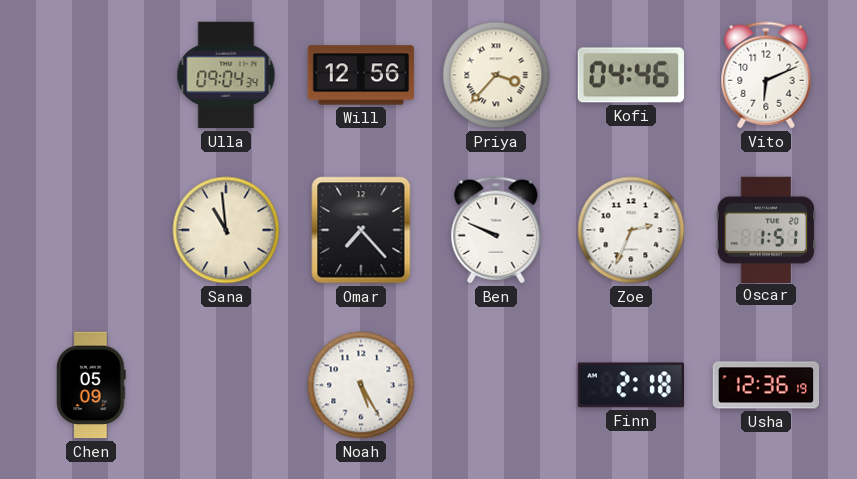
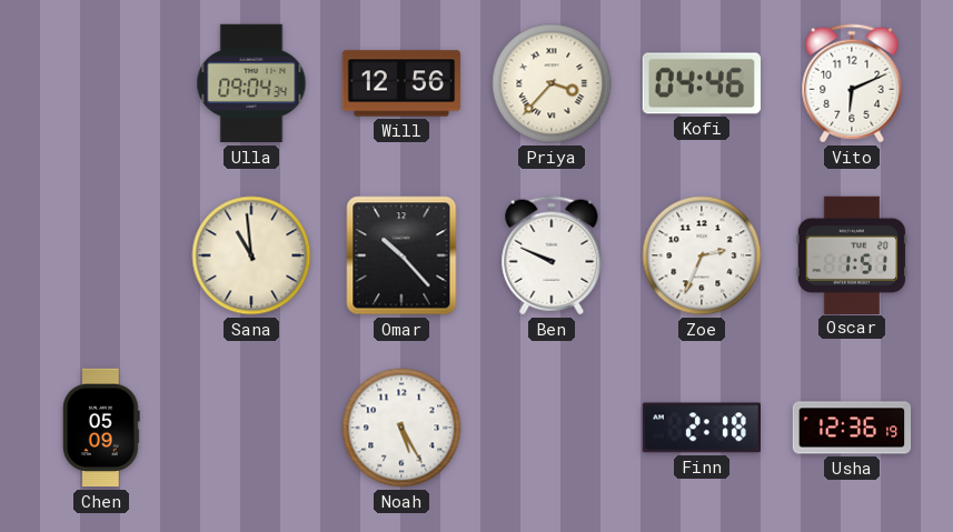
Omar: 7:23 -> 10:23 (401, 255)
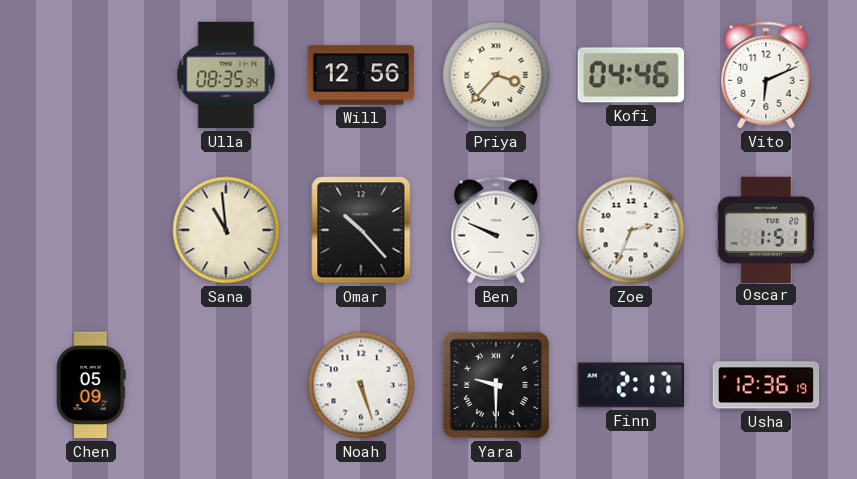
Ulla: 09:04 -> 08:35 (226, 75)
Noah: 5:25 -> 5:27 (361, 385)
Yara: none -> 9:30 (496, 385)
Finn: 2:18 -> 2:17 (630, 385)
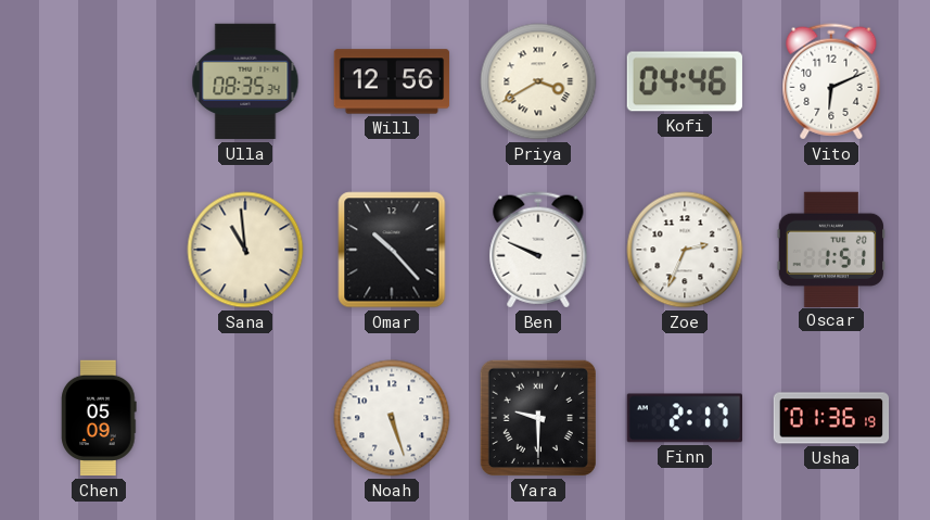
Priya: 3:37 -> 3:40 (538, 81)
Usha: 12:36 -> 01:36 (831, 418)
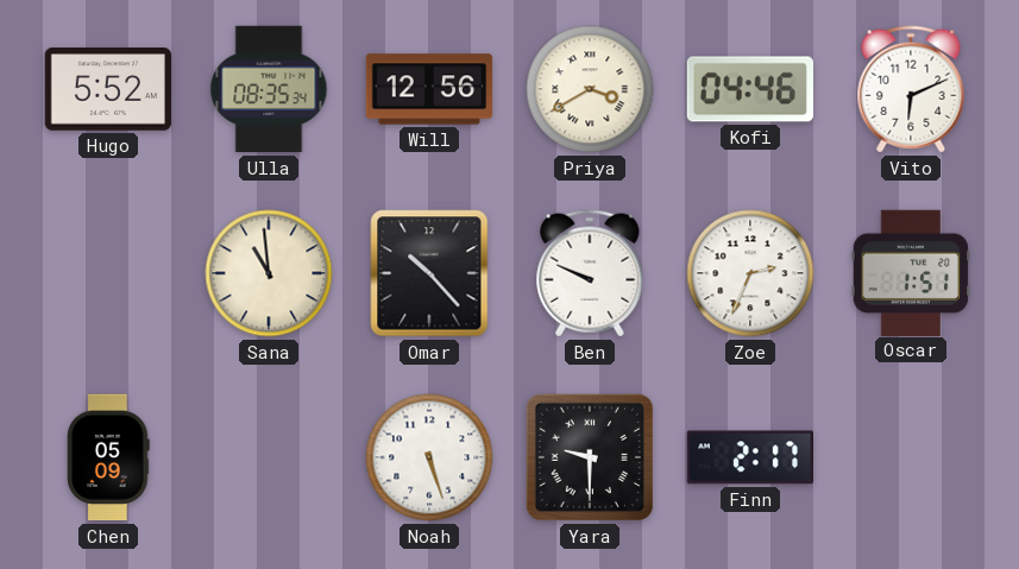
Hugo: none -> 5:52 (107, 89)
Usha: 01:36 -> none (831, 418)
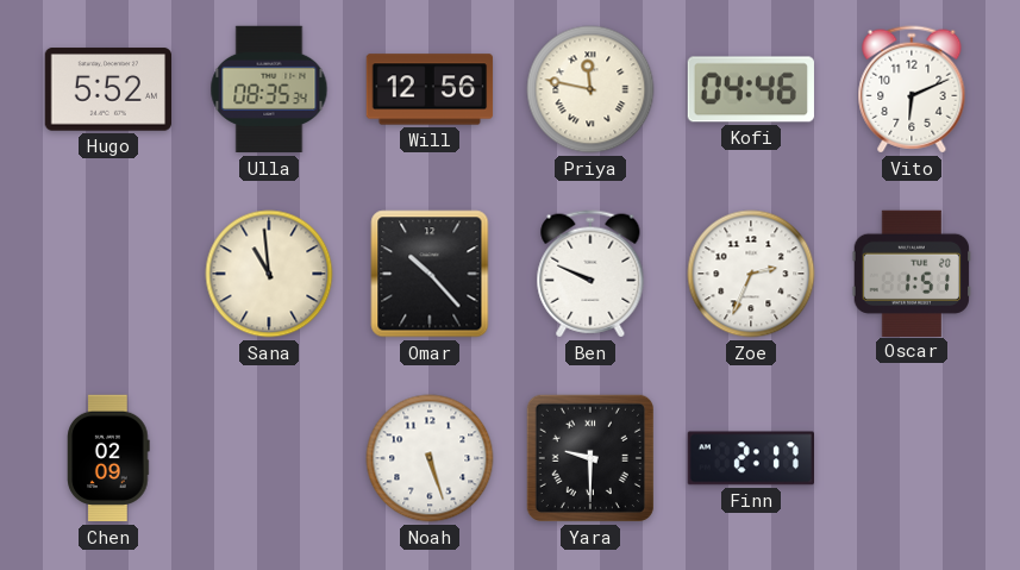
Priya: 3:40 -> 11:47 (590, 89)
Chen: 05:09 -> 02:09 (108, 458)
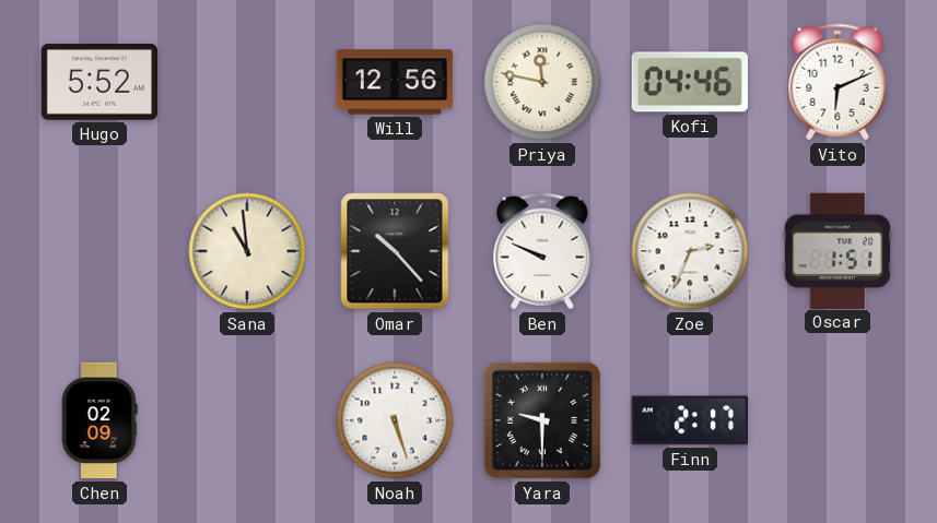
Ulla: 08:35 -> none (269, 89)
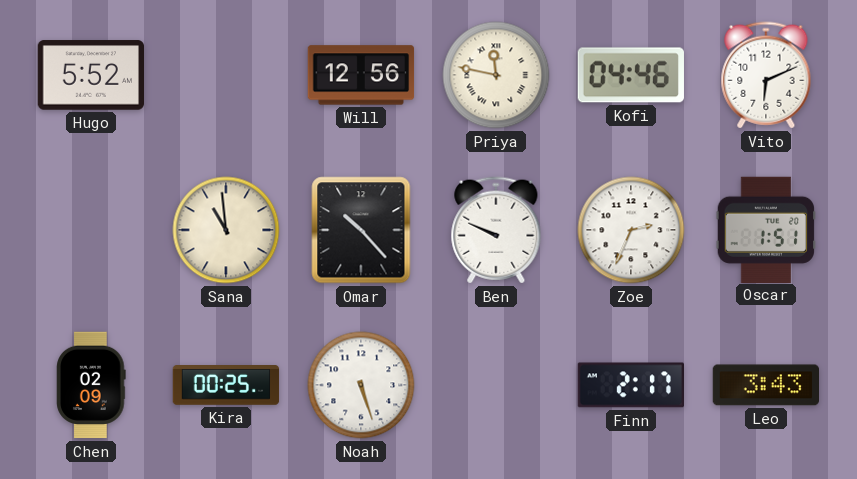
Kira: none -> 00:25 (226, 386)
Yara: 9:30 -> none (542, 420)
Leo: none -> 3:43 (765, 385)
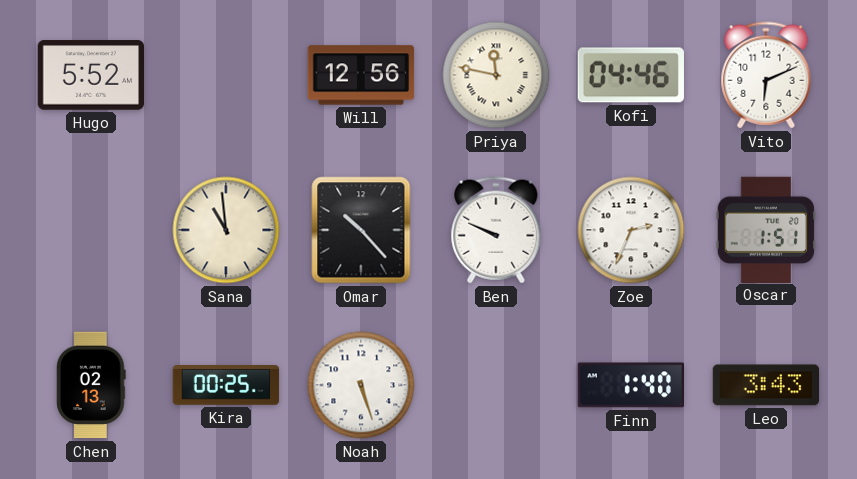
Chen: 02:09 -> 02:13 (91, 385)
Finn: 2:17 -> 1:40 (630, 385)
